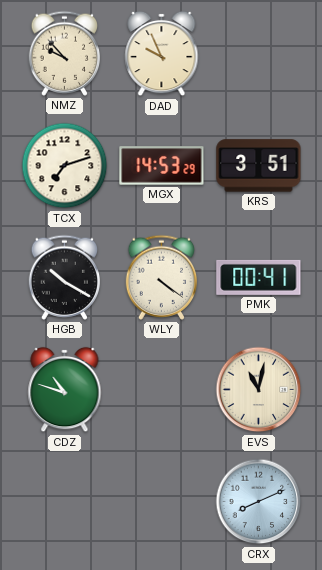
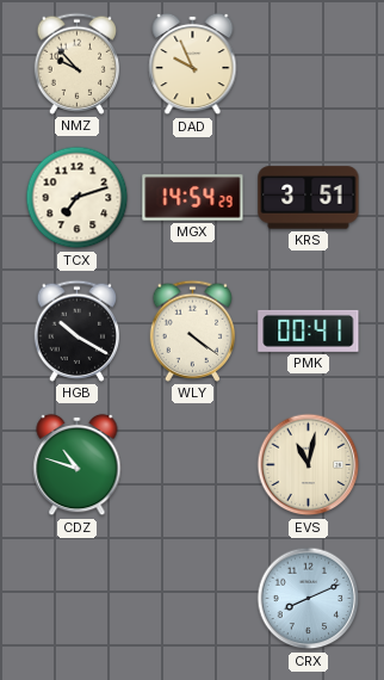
MGX: 14:53 -> 14:54 (193, 198)
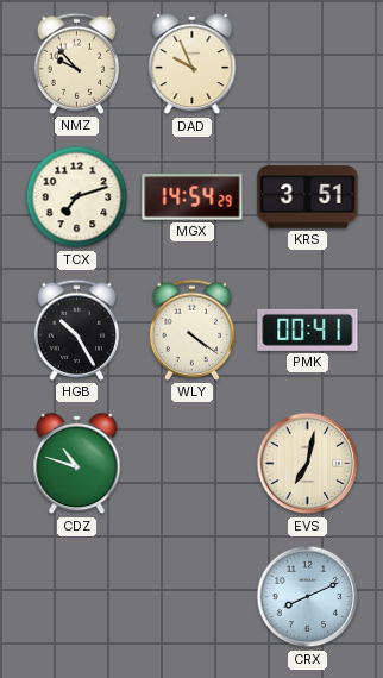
HGB: 10:20 -> 10:25 (77, 329)
EVS: 11:02 -> 7:02 (308, 464)
